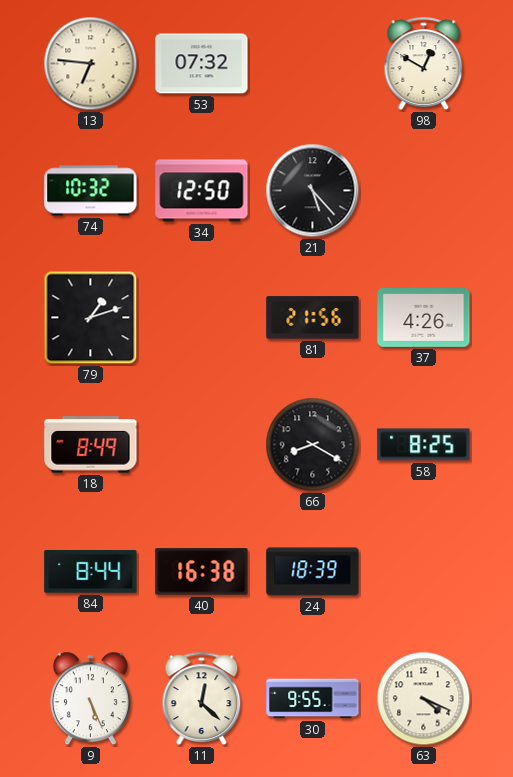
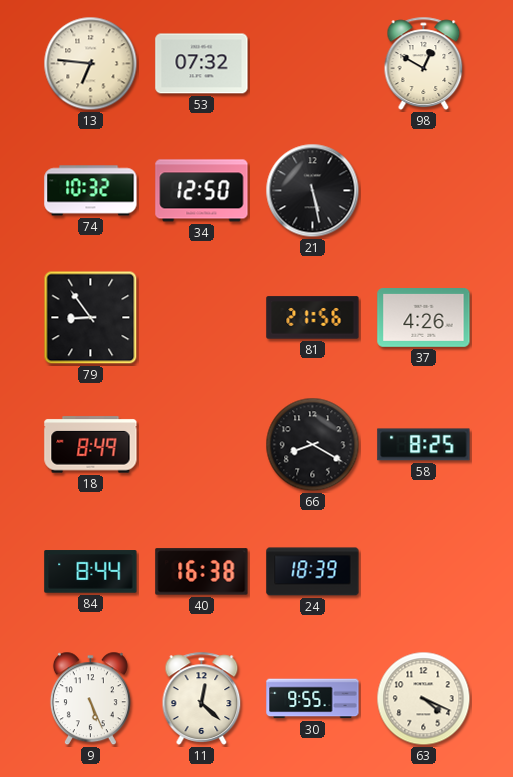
21: 5:23 -> 5:28 (313, 191)
79: 1:12 -> 8:54 (91, 318)
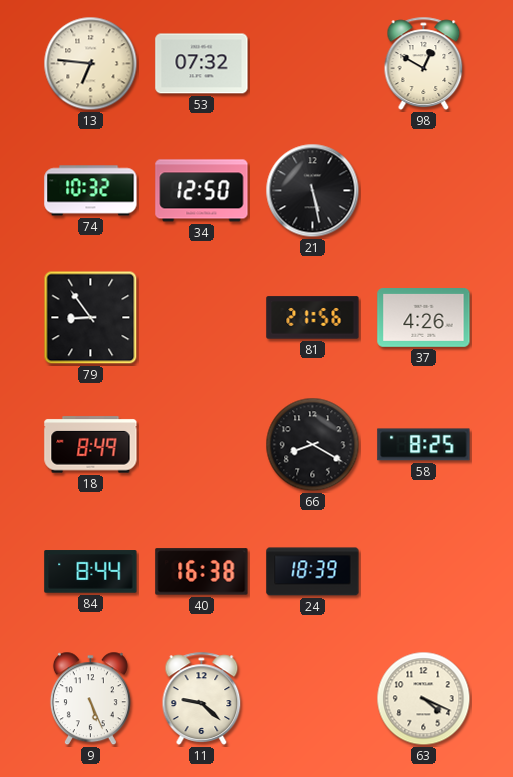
11: 12:22 -> 9:22 (202, 698)
30: 9:55 -> none (313, 699)
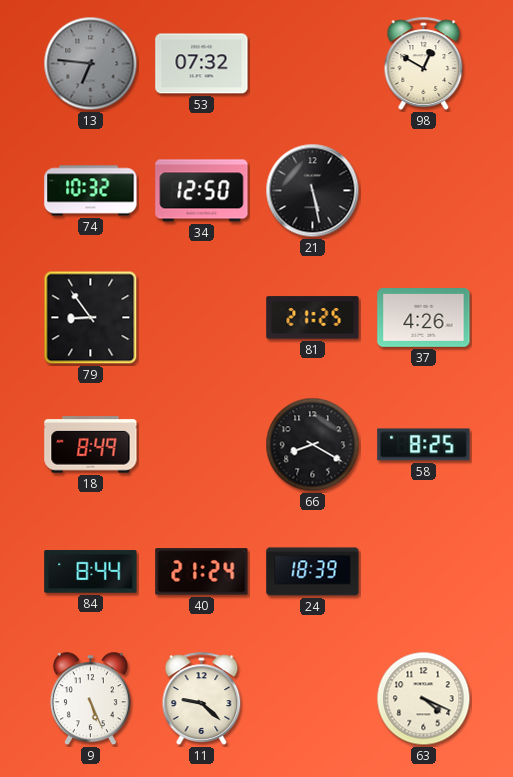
13 dial: cream -> grey (91, 64)
81: 21:56 -> 21:25 (313, 318)
40: 16:38 -> 21:24 (202, 572)
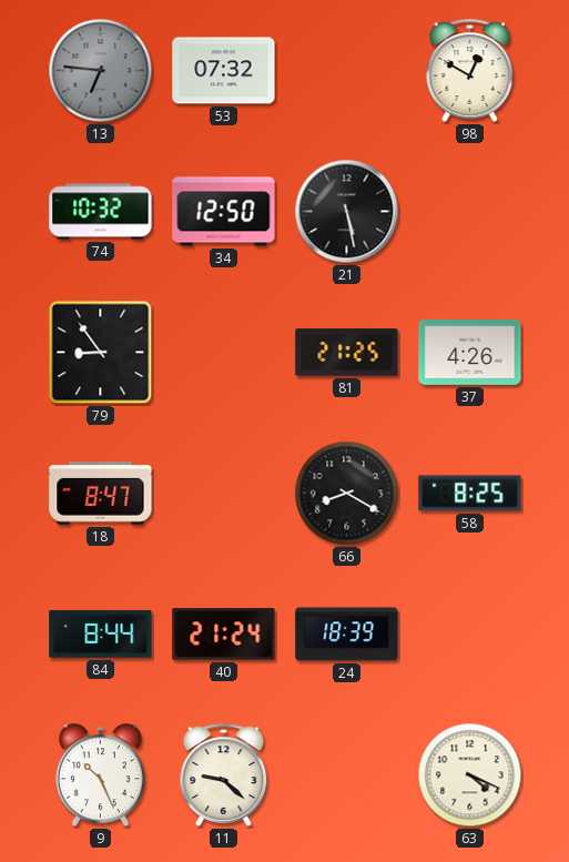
18: 8:49 -> 8:47 (101, 494)
9: 5:26 -> 10:26 (100, 775)
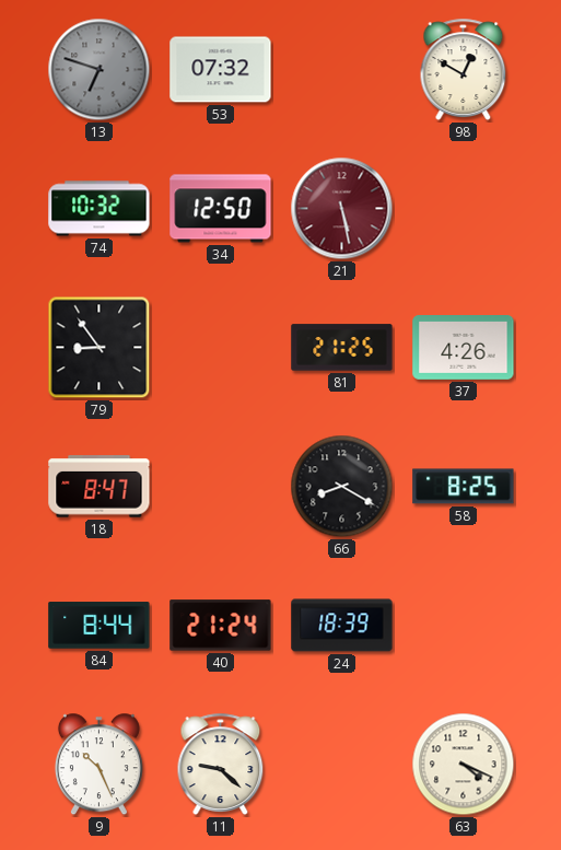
13: 6:46 -> 6:48 (100, 70)
21 dial: black -> burgundy (342, 209)
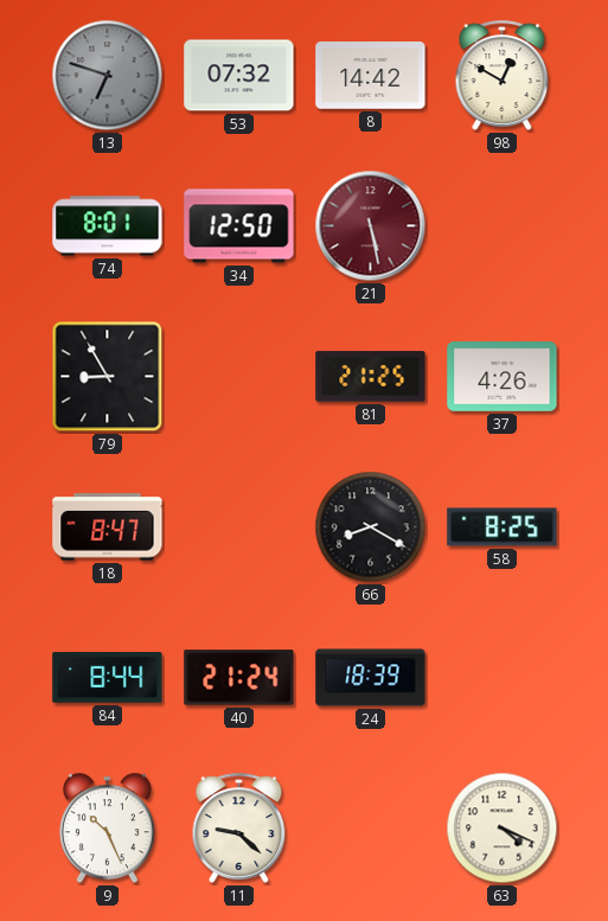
8: none -> 14:42 (371, 76)
74: 10:32 -> 8:01 (108, 226)
79: 8:54 -> 8:55 (108, 377)
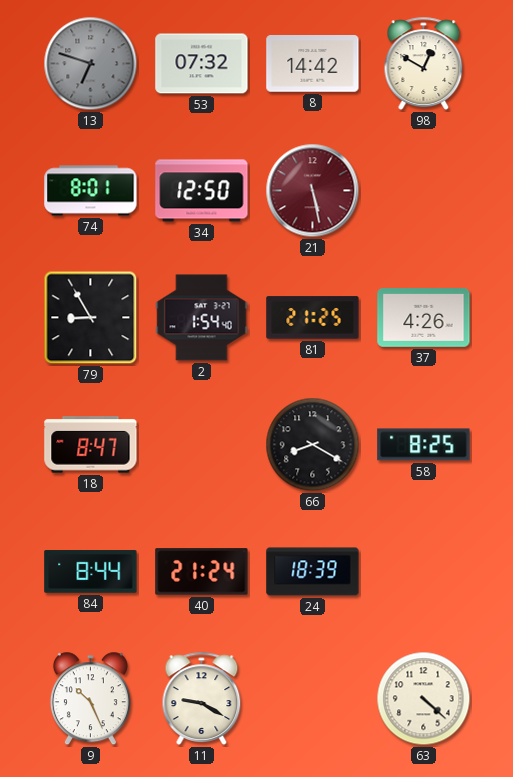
2: none -> 1:54 (202, 318)
11: 9:22 -> 9:20 (202, 698)
63: 4:19 -> 4:22 (424, 699)
